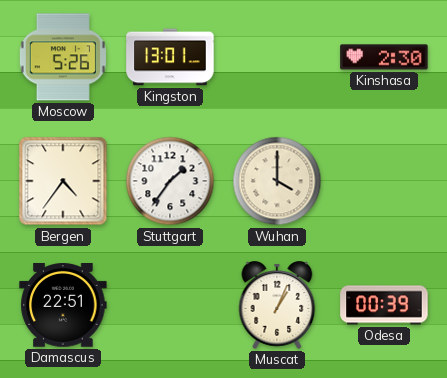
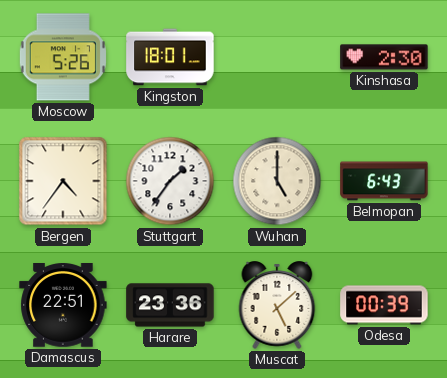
Kingston: 13:01 -> 18:01 (170, 57)
Wuhan: 4:00 -> 5:00 (277, 181)
Belmopan: none -> 6:43 (384, 181)
Harare: none -> 23:36 (170, 305)
Muscat: 1:04 -> 5:08 (277, 305)
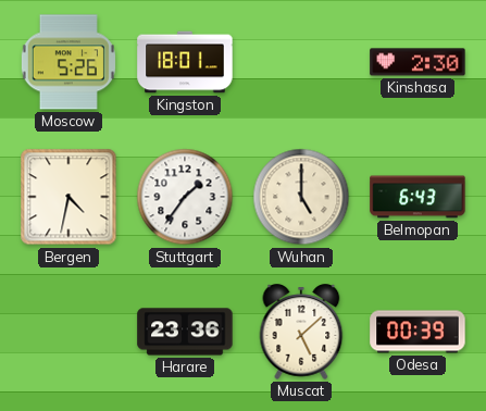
Bergen: 4:36 -> 4:32 (68, 197)
Damascus: 22:51 -> none (63, 305)
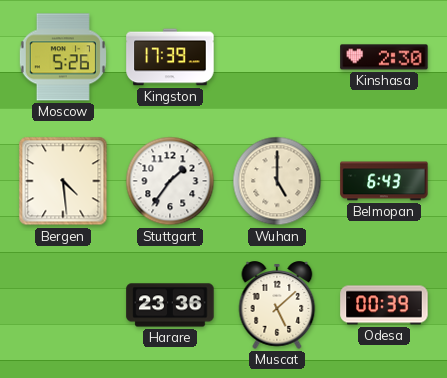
Kingston: 18:01 -> 17:39 (170, 57)
Bergen: 4:32 -> 4:29 (63, 181)
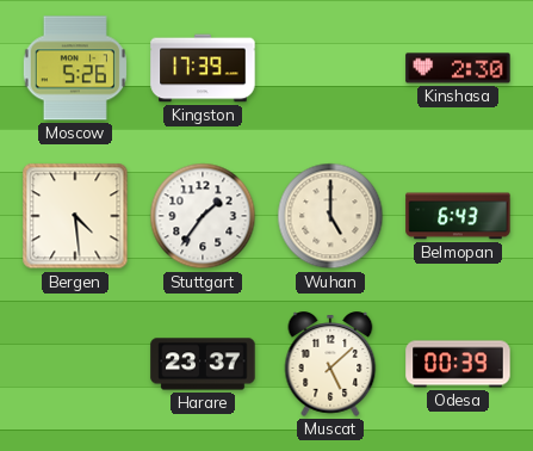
Harare: 23:36 -> 23:37 (203, 364)
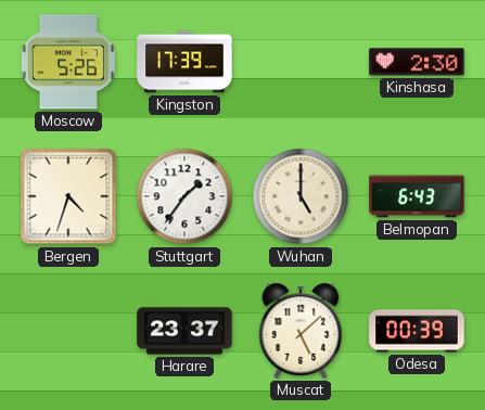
Bergen: 4:29 -> 4:33 (68, 196)
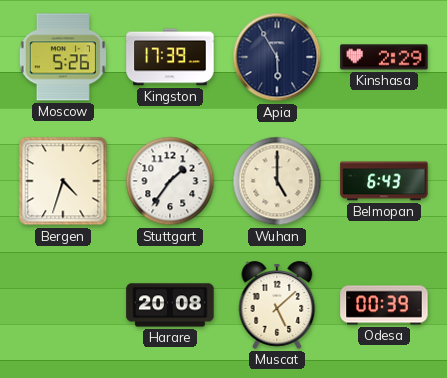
Apia: none -> 5:55 (277, 57)
Kinshasa: 2:30 -> 2:29 (384, 57)
Harare: 23:37 -> 20:08 (170, 305)
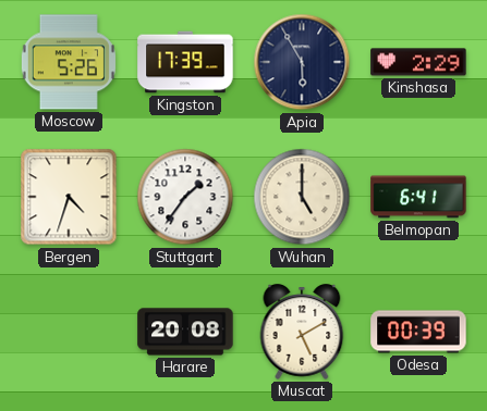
Belmopan: 6:43 -> 6:41 (418, 197)
Muscat: 5:08 -> 5:10 (302, 332)
